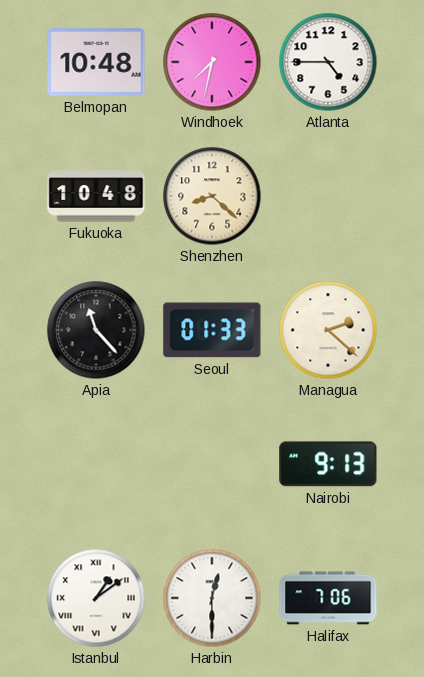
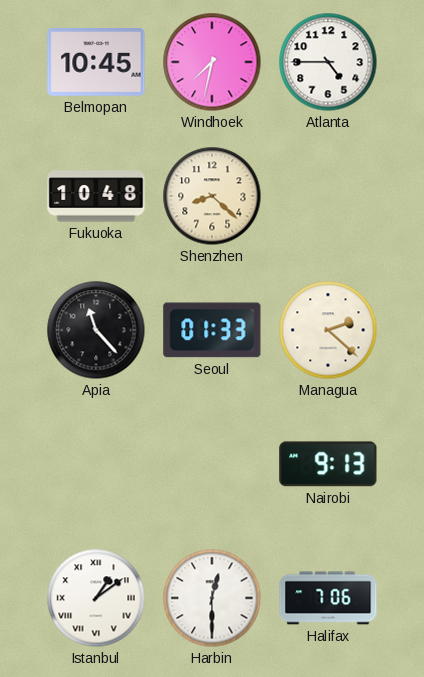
Belmopan: 10:48 -> 10:45 (96, 63)
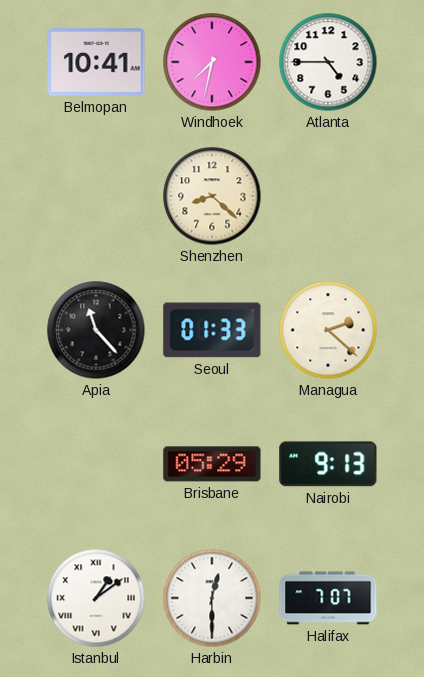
Belmopan: 10:45 -> 10:41 (96, 63)
Fukuoka: 10:48 -> none (96, 196)
Brisbane: none -> 05:29 (212, 464)
Halifax: 7:06 -> 7:07 (328, 598)
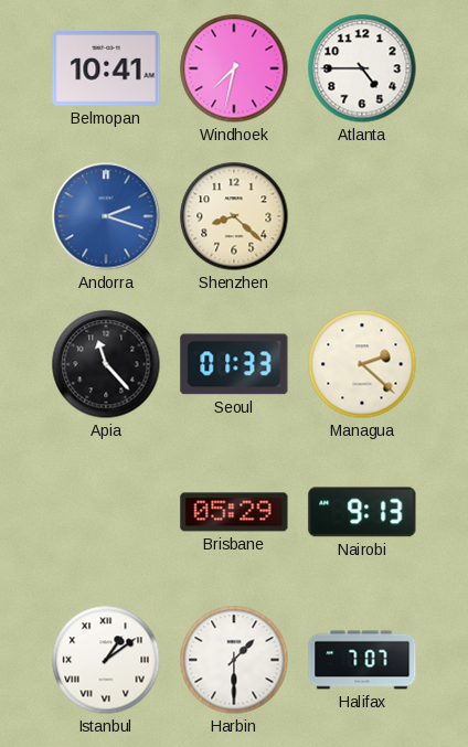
Andorra: none -> 2:18 (106, 216)
Harbin: 12:30 -> 1:30 (234, 660)
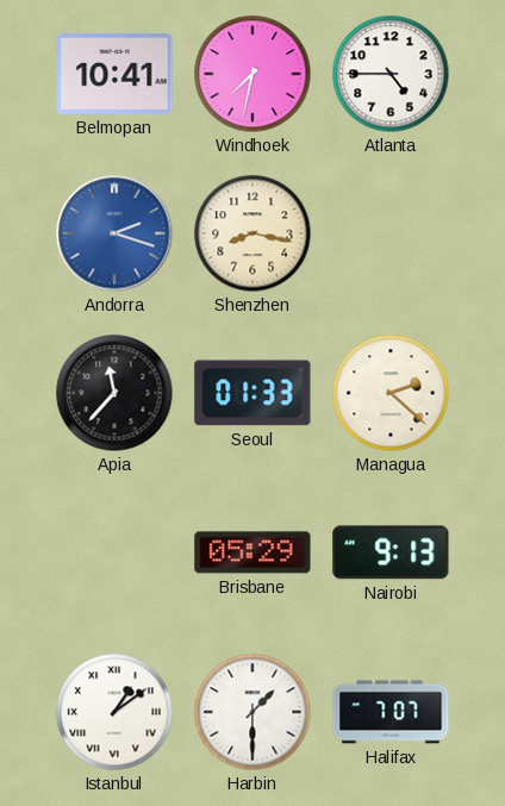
Shenzhen: 8:22 -> 8:17 (253, 233)
Apia: 11:23 -> 11:37 (114, 393)
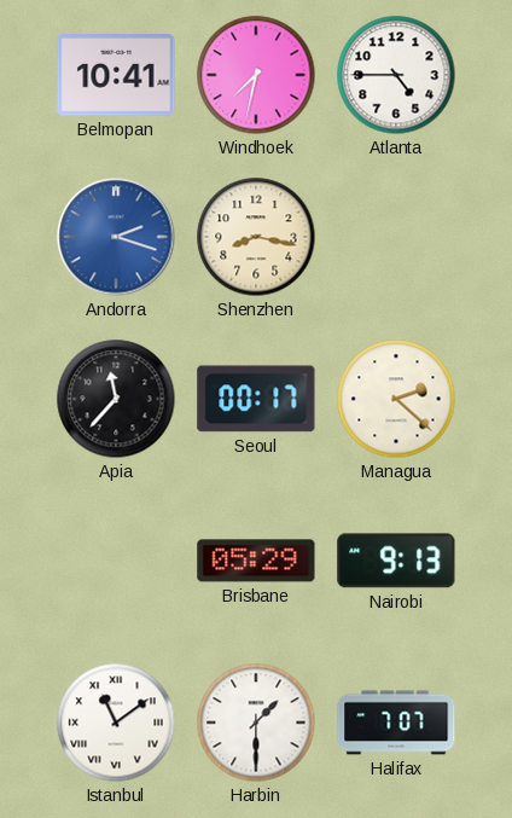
Seoul: 01:33 -> 00:17 (256, 399)
Istanbul: 1:09 -> 11:09 (116, 723)
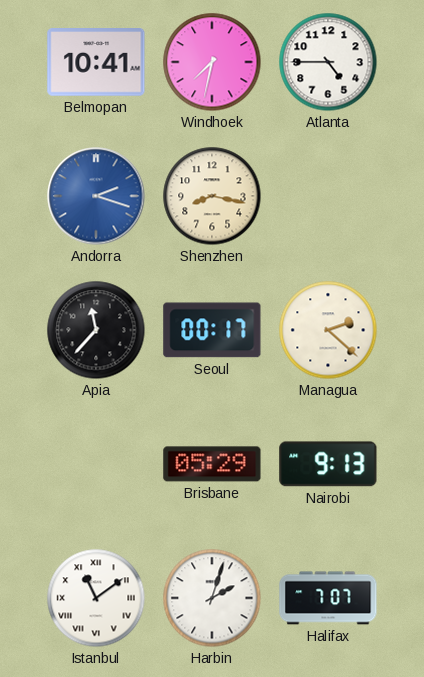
Harbin: 1:30 -> 2:03 (212, 598)
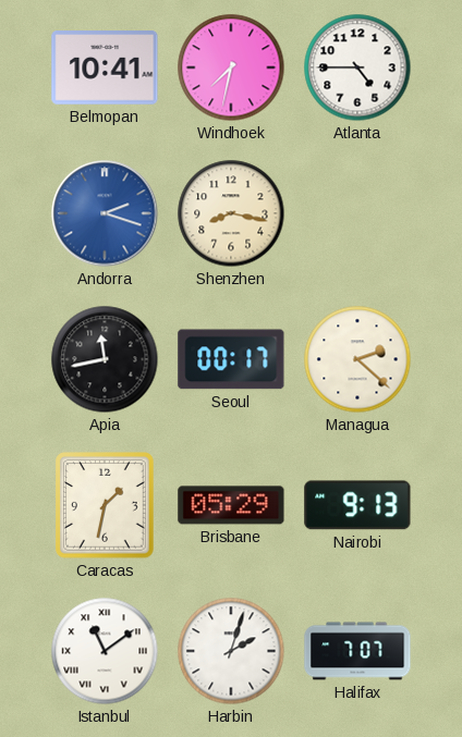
Apia: 11:37 -> 11:43 (105, 359)
Caracas: none -> 1:32 (106, 506)
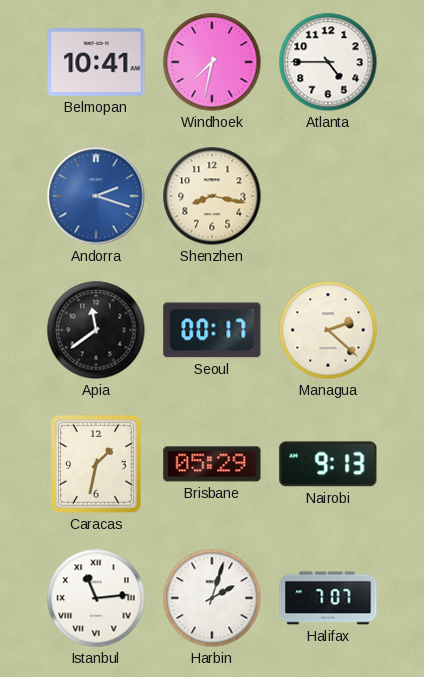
Apia: 11:43 -> 11:39 (96, 330)
Istanbul: 11:09 -> 11:14 (96, 598)
